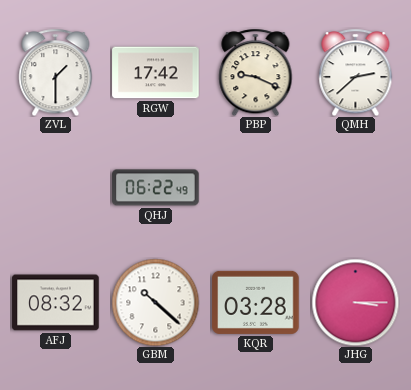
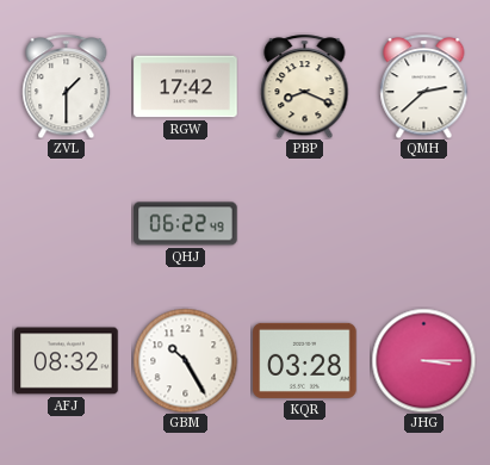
PBP: 9:19 -> 8:19 (305, 86)
GBM: 10:22 -> 10:25 (185, 360)
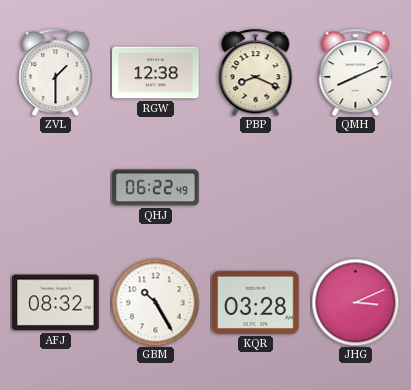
RGW: 17:42 -> 12:38 (156, 73)
QMH: 2:38 -> 8:11 (356, 72)
JHG: 3:15 -> 3:11 (355, 302)
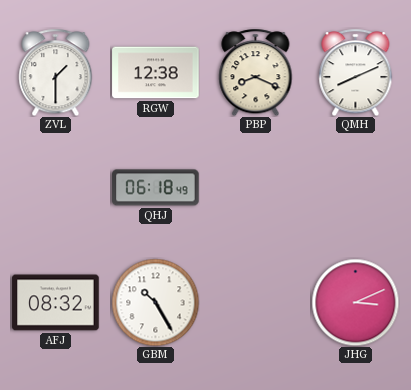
QHJ: 06:22 -> 06:18 (156, 188)
KQR: 03:28 -> none (256, 302)
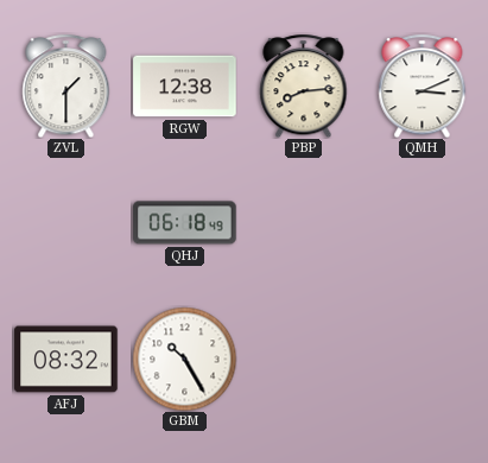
PBP: 8:19 -> 8:14 (304, 85)
QMH: 8:11 -> 3:11 (423, 85)
JHG: 3:11 -> none (355, 302)
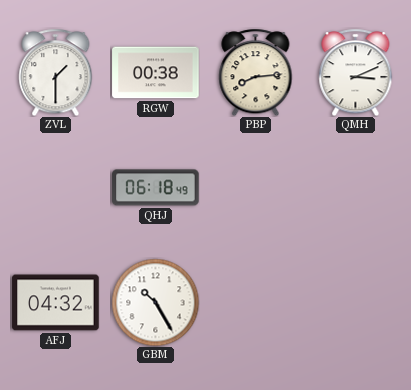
RGW: 12:38 -> 00:38 (156, 73)
AFJ: 08:32 -> 04:32 (56, 303)
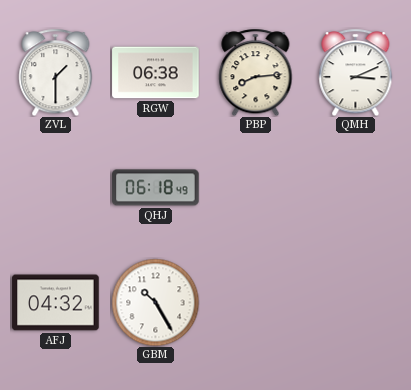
RGW: 00:38 -> 06:38 (156, 73)
